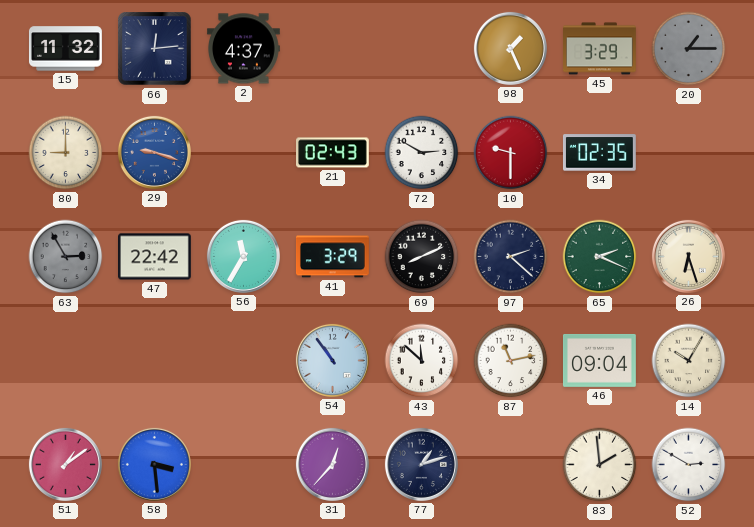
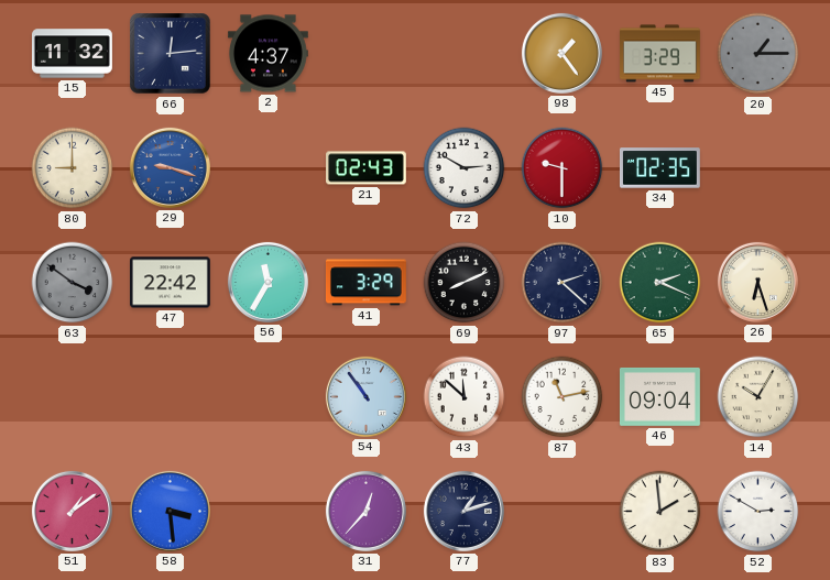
98: 1:26 -> 1:24 (561, 53)
63: 2:55 -> 3:51 (73, 283)
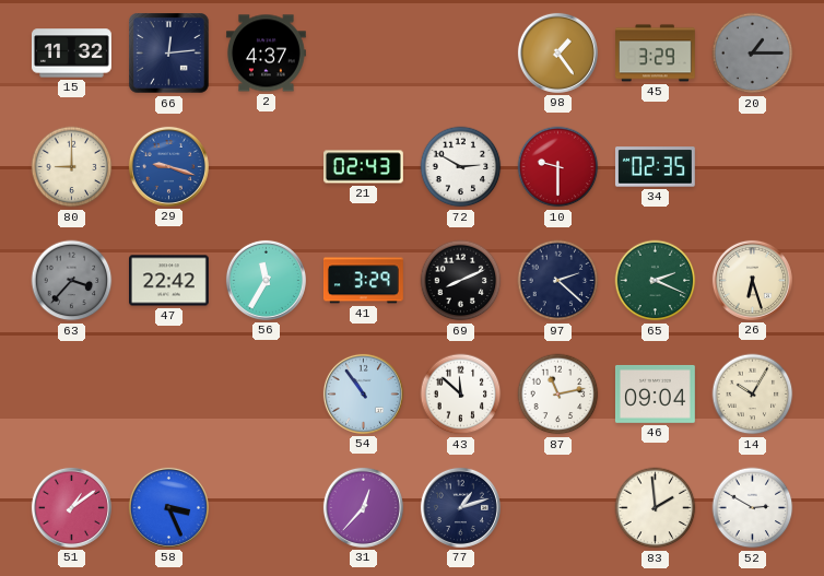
63: 3:51 -> 3:37 (72, 281)
58: 3:29 -> 3:26 (168, 507)
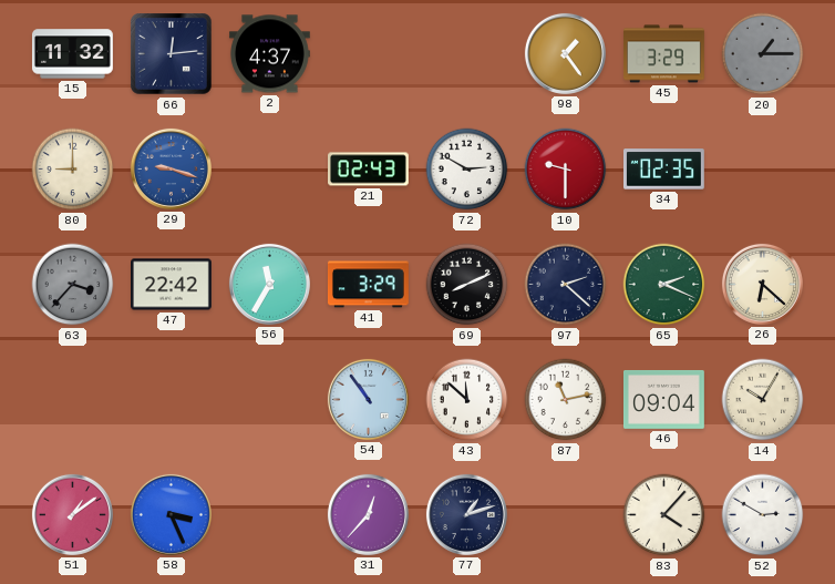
26: 6:27 -> 6:22 (762, 284)
83: 1:59 -> 4:07 (664, 515)
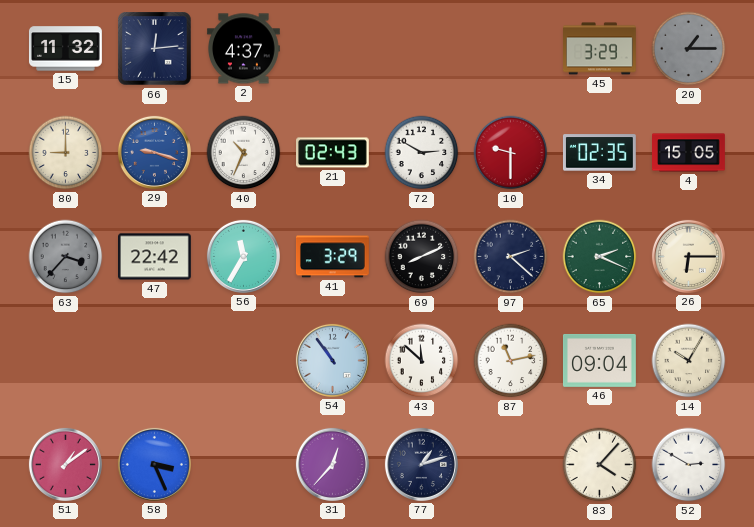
98: 1:24 -> none (565, 53)
40: none -> 10:34 (244, 153)
4: none -> 15:05 (689, 153)
26: 6:22 -> 6:15 (688, 256)
